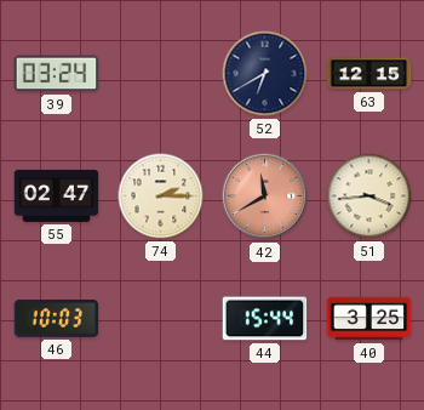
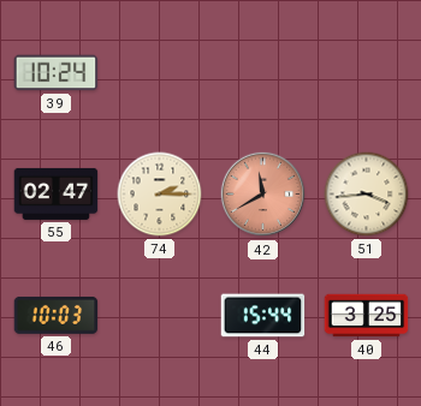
39: 03:24 -> 10:24 (57, 73)
52: 6:40 -> none (265, 74)
63: 12:15 -> none (369, 74)
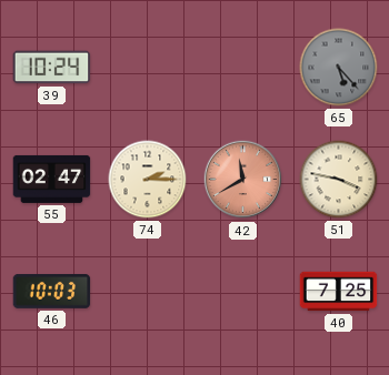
65: none -> 5:23 (339, 68)
51: 3:44 -> 3:47 (339, 180)
44: 15:44 -> none (263, 316)
40: 3:25 -> 7:25 (339, 292)
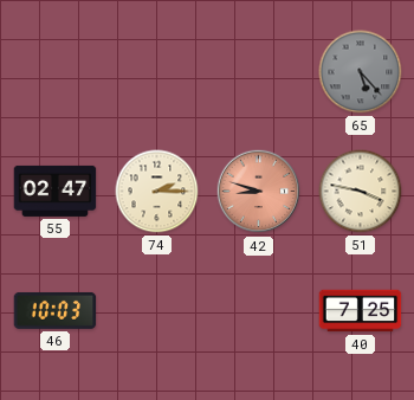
39: 10:24 -> none (52, 68)
42: 11:40 -> 8:48 (259, 192)
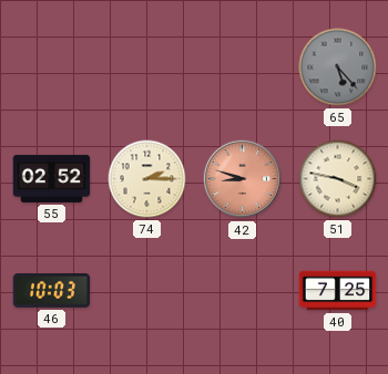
55: 02:47 -> 02:52 (52, 178)
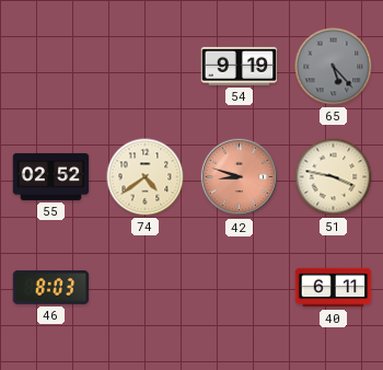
54: none -> 9:19 (240, 66)
74: 2:15 -> 4:39 (146, 177)
46: 10:03 -> 8:03 (51, 287)
40: 7:25 -> 6:11 (334, 288)
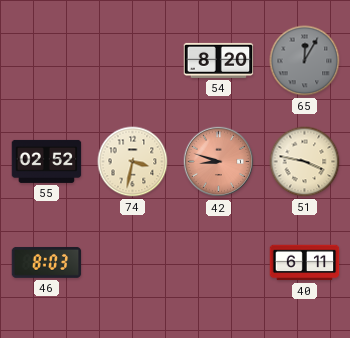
54: 9:19 -> 8:20 (219, 60)
65: 5:23 -> 12:05 (305, 61)
74: 4:39 -> 3:32 (133, 162)
